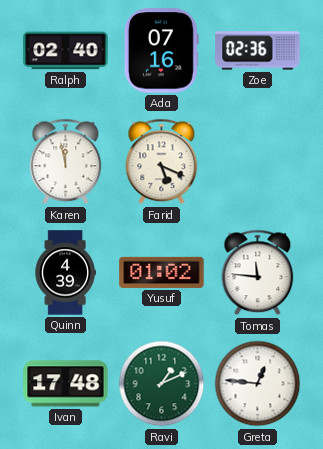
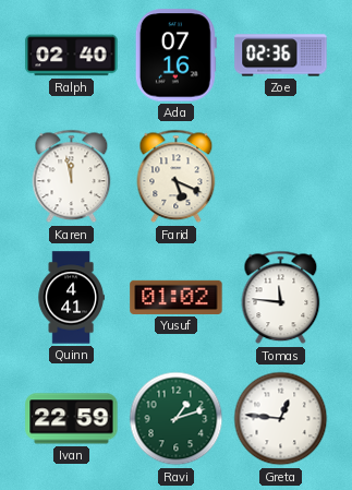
Quinn: 4:39 -> 4:41 (71, 298)
Ivan: 17:48 -> 22:59 (72, 419)
Ravi: 1:11 -> 1:12 (177, 419)
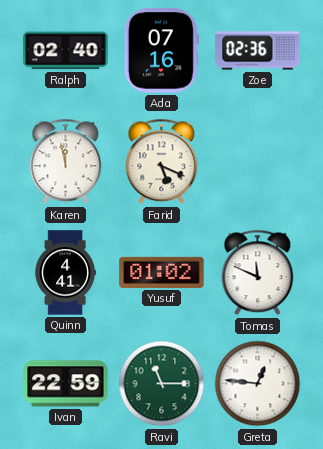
Tomas: 11:46 -> 11:49 (258, 273)
Ravi: 1:12 -> 11:15 (162, 384)
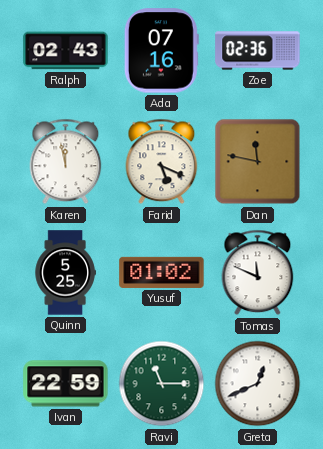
Ralph: 02:40 -> 02:43 (66, 51)
Dan: none -> 11:47 (258, 162)
Quinn: 4:41 -> 5:25 (65, 273)
Greta: 12:46 -> 12:41 (258, 384)
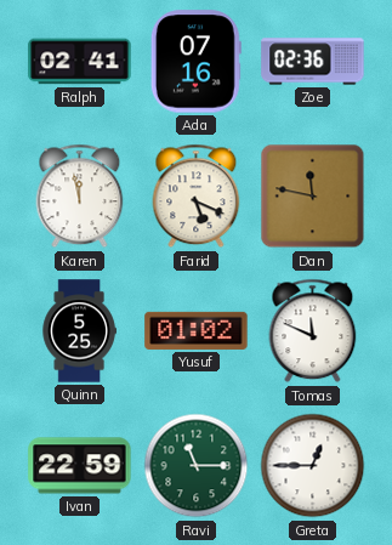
Ralph: 02:43 -> 02:41 (80, 62)
Greta: 12:41 -> 12:45 (313, 466)
